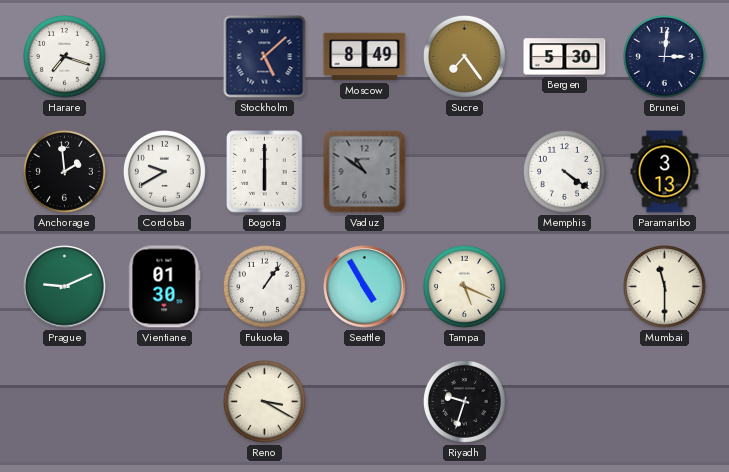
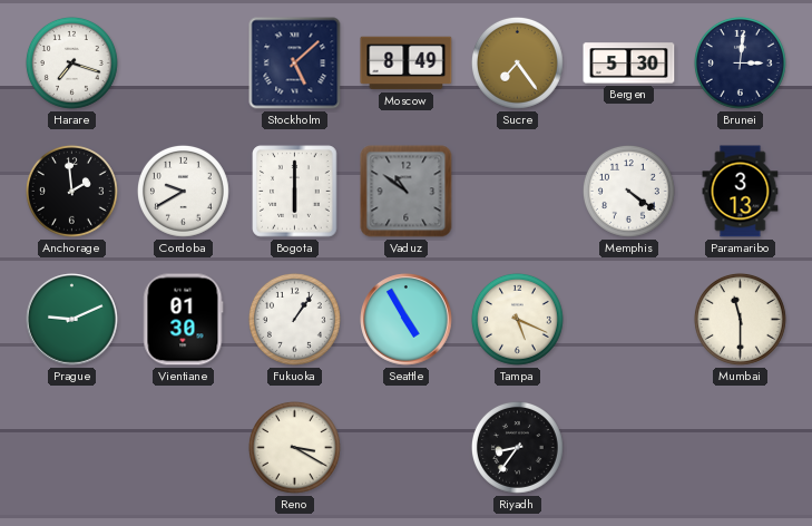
Riyadh: 9:33 -> 8:36 (517, 447)
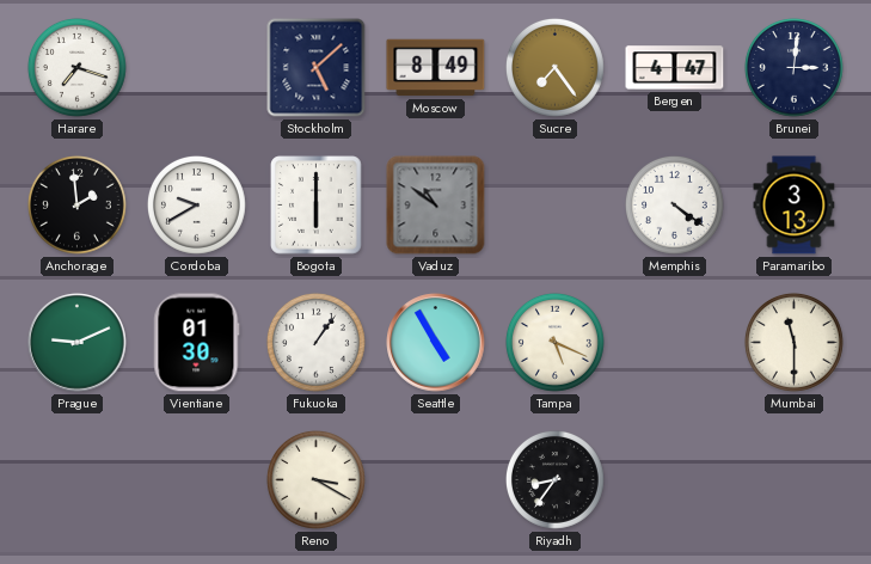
Bergen: 5:30 -> 4:47 (675, 68)
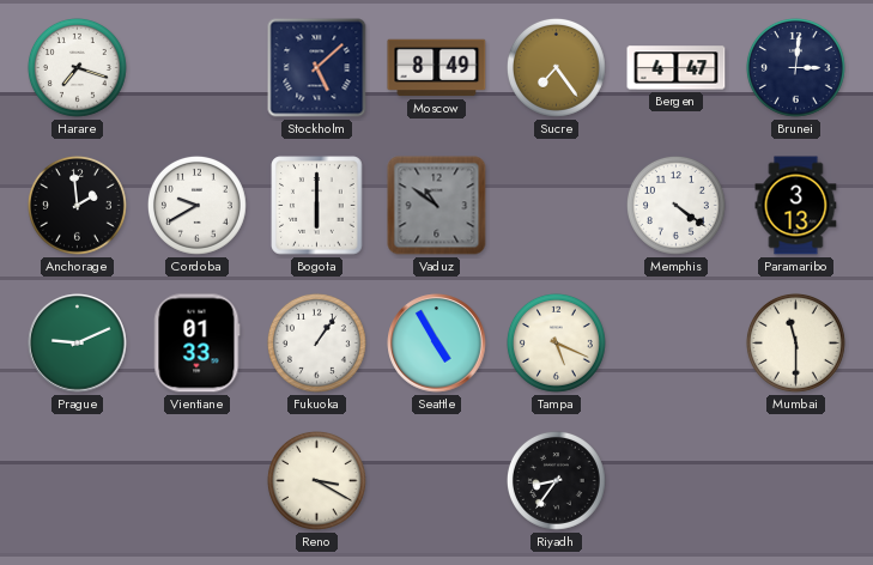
Vientiane: 01:30 -> 01:33 (196, 344)
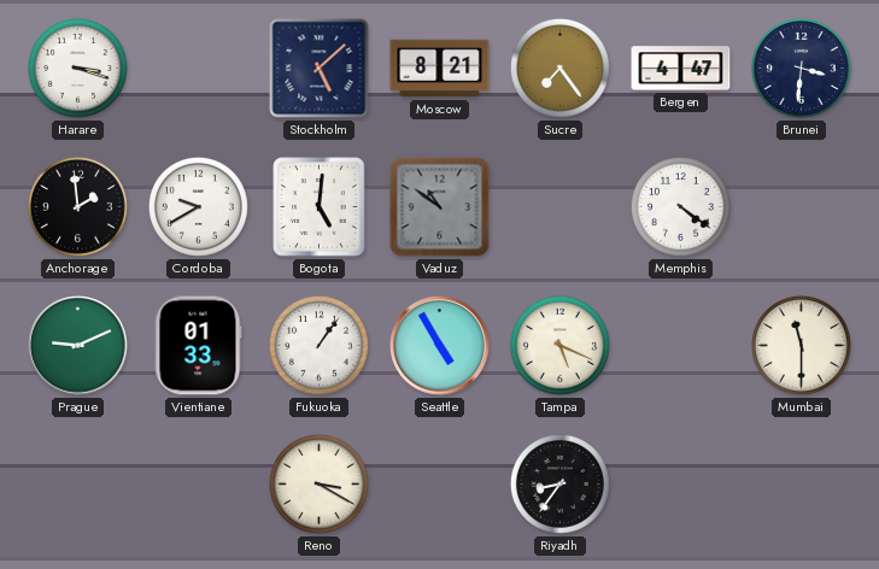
Harare: 7:18 -> 3:18 (77, 68)
Moscow: 8:49 -> 8:21 (440, 69)
Brunei: 3:01 -> 3:31 (801, 68)
Bogota: 6:00 -> 5:01 (320, 207)
Paramaribo: 3:13 -> none (796, 206)
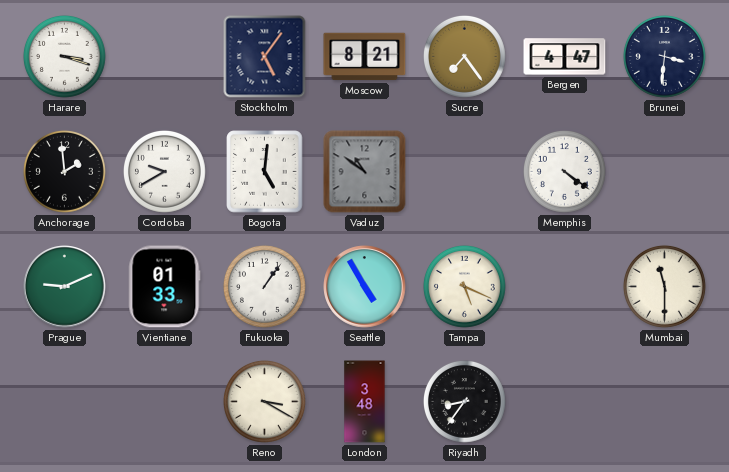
Stockholm: 5:08 -> 5:06 (265, 57)
London: none -> 3:48 (365, 402)
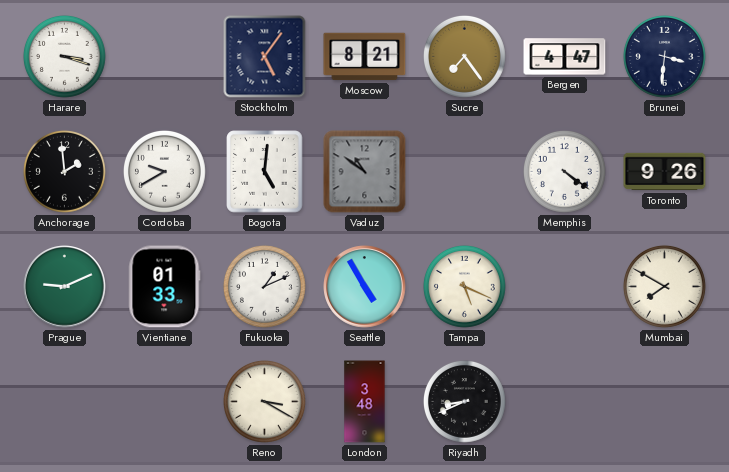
Toronto: none -> 9:26 (665, 172)
Fukuoka: 1:06 -> 1:11 (264, 286)
Mumbai: 11:30 -> 7:50 (664, 286)
Riyadh: 8:36 -> 8:41 (464, 401)
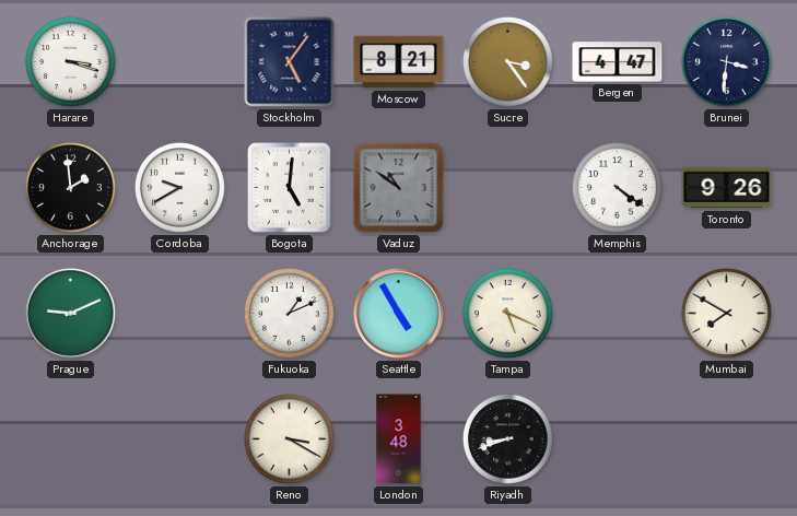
Sucre: 7:24 -> 3:24 (507, 61)
Vientiane: 01:33 -> none (164, 287)
Riyadh: 8:41 -> 8:42 (507, 438)
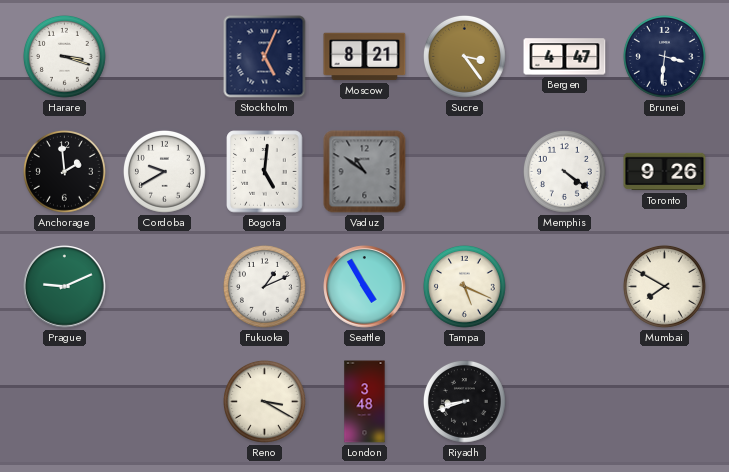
Stockholm: 5:06 -> 5:04 (265, 57)
